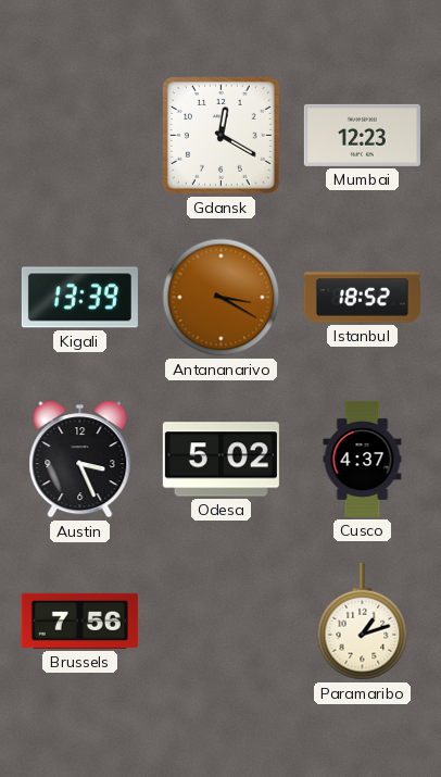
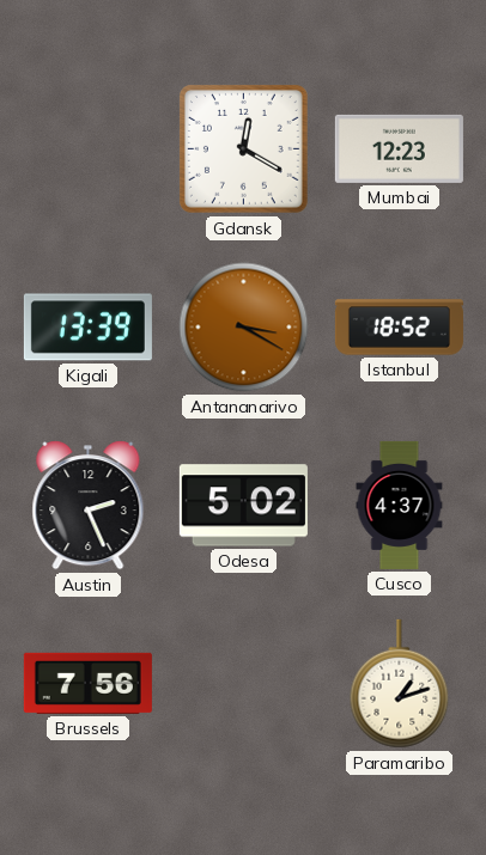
Austin: 3:26 -> 2:26 (89, 506)
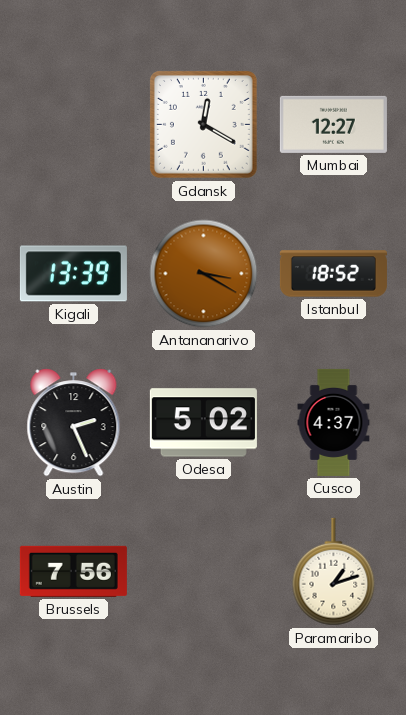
Mumbai: 12:23 -> 12:27 (333, 124)
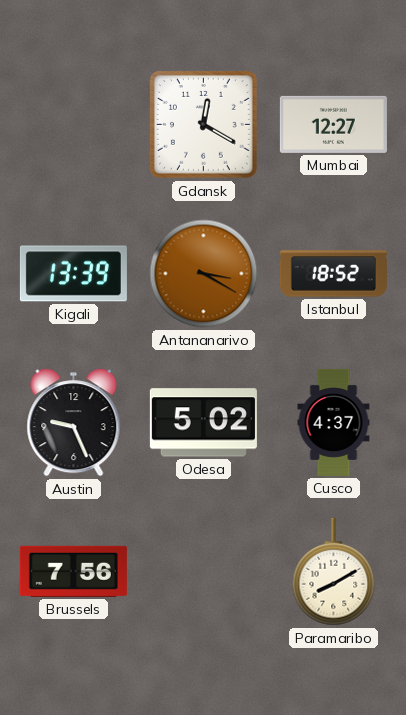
Austin: 2:26 -> 9:26 (74, 423)
Paramaribo: 1:12 -> 8:10 (334, 572)
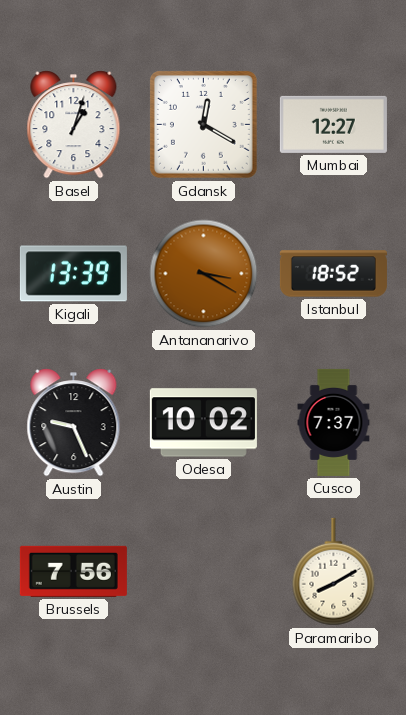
Basel: none -> 1:03 (74, 125)
Odesa: 5:02 -> 10:02 (203, 423)
Cusco: 4:37 -> 7:37 (334, 422)
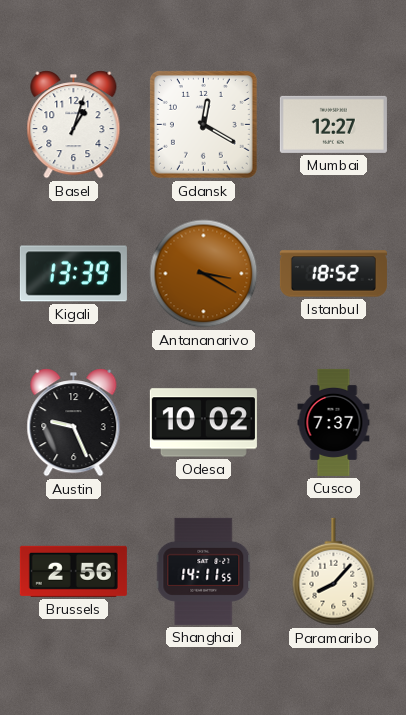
Brussels: 7:56 -> 2:56 (73, 571)
Shanghai: none -> 14:11 (204, 571)
Paramaribo: 8:10 -> 8:07 (334, 572)
